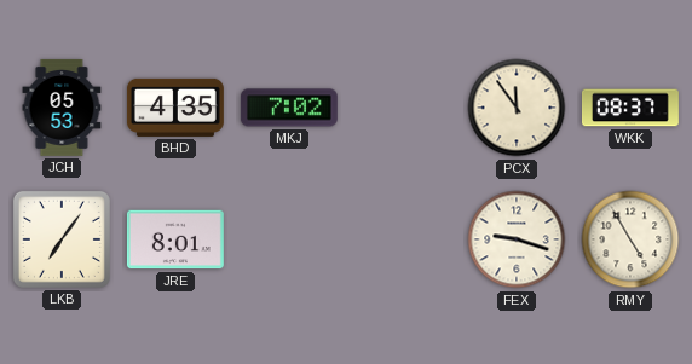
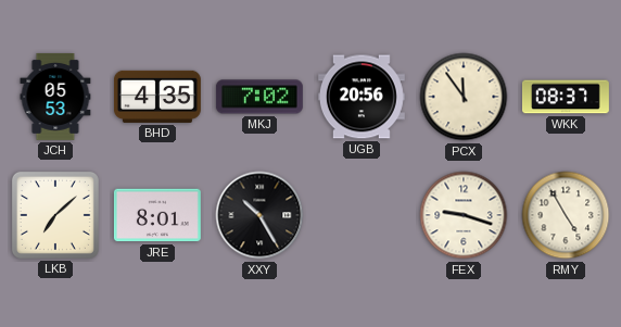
UGB: none -> 20:56 (362, 97)
LKB: 7:06 -> 7:08 (55, 215)
XXY: none -> 10:25 (259, 215)
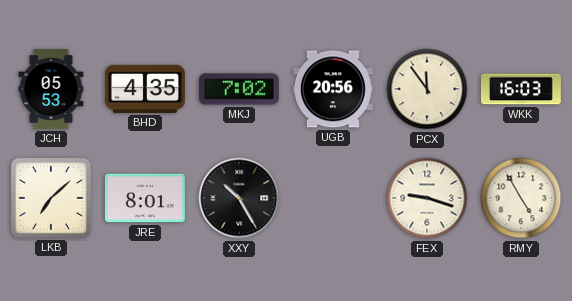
WKK: 08:37 -> 16:03 (521, 89)
